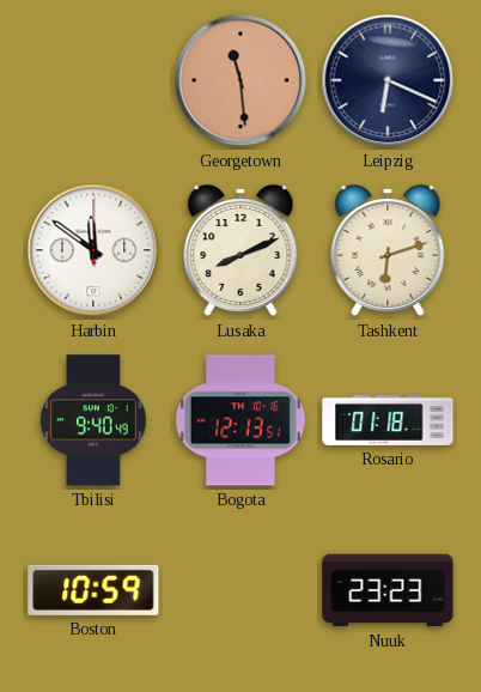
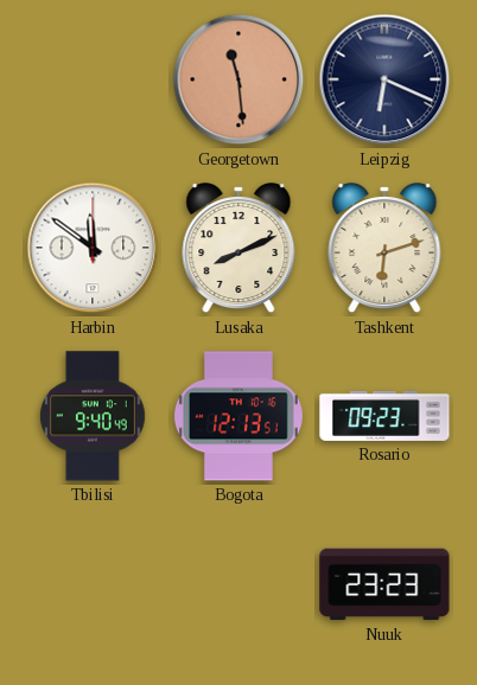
Rosario: 01:18 -> 09:23 (384, 416)
Boston: 10:59 -> none (93, 590)
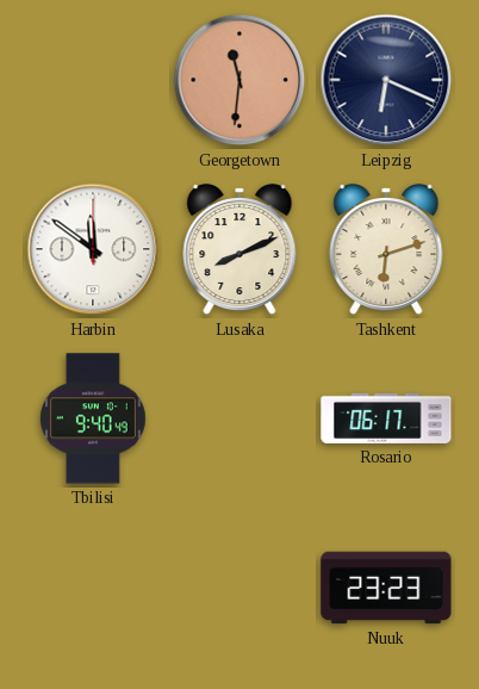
Georgetown: 11:29 -> 11:31 (240, 80)
Bogota: 12:13 -> none (238, 416)
Rosario: 09:23 -> 06:17 (386, 418)
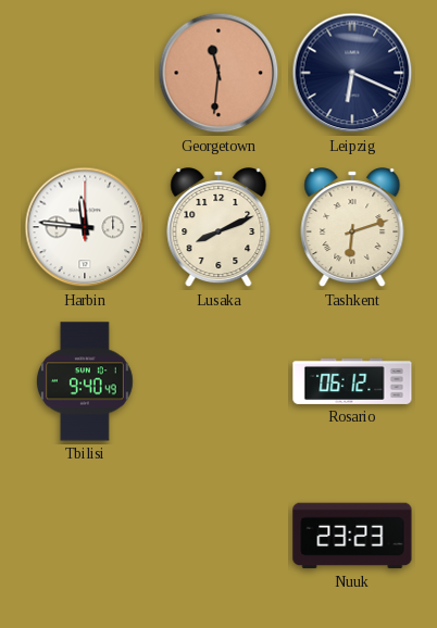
Harbin: 11:51 -> 11:46 (85, 227)
Rosario: 06:17 -> 06:12 (352, 381)
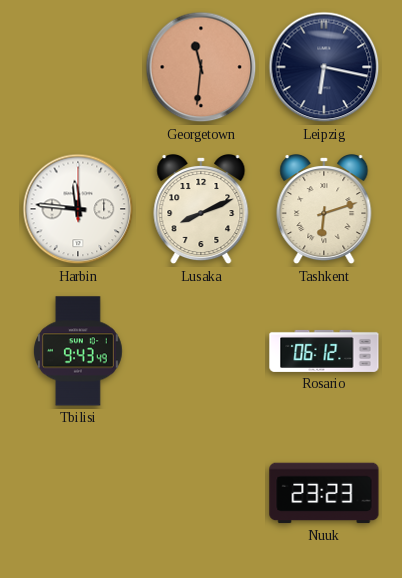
Leipzig: 6:19 -> 6:17 (324, 67)
Tbilisi: 9:40 -> 9:43 (78, 351)
